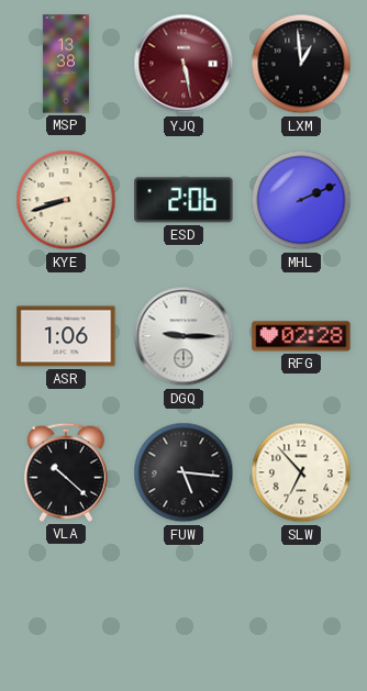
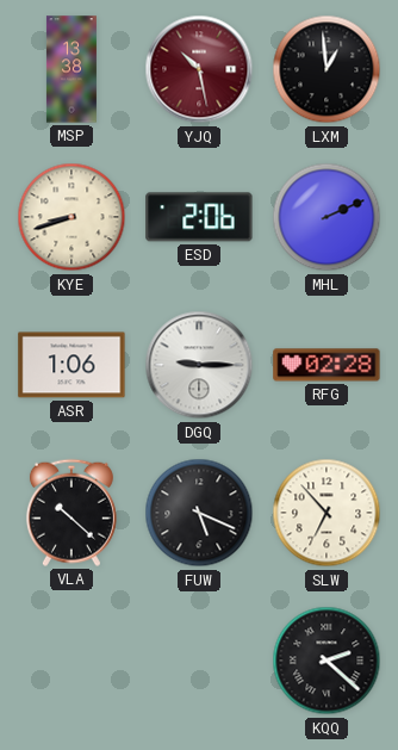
YJQ: 5:28 -> 10:28 (199, 69)
FUW: 5:16 -> 5:19 (199, 513)
KQQ: none -> 2:22 (327, 661)
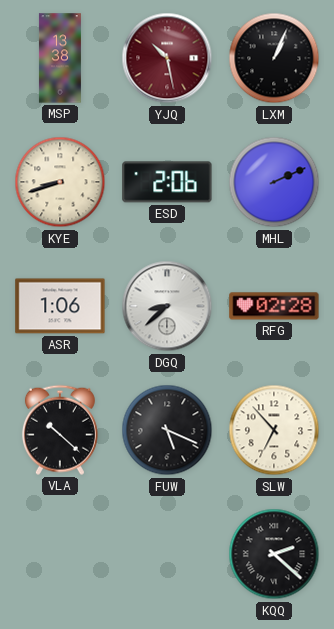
LXM: 12:59 -> 1:04 (274, 58)
DGQ: 9:15 -> 8:38 (167, 306)
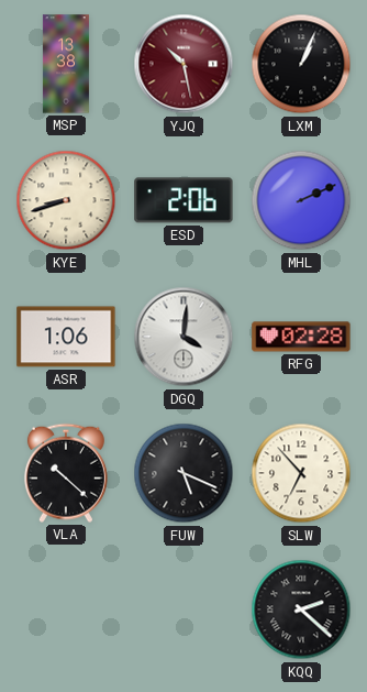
DGQ: 8:38 -> 4:01 (183, 337)
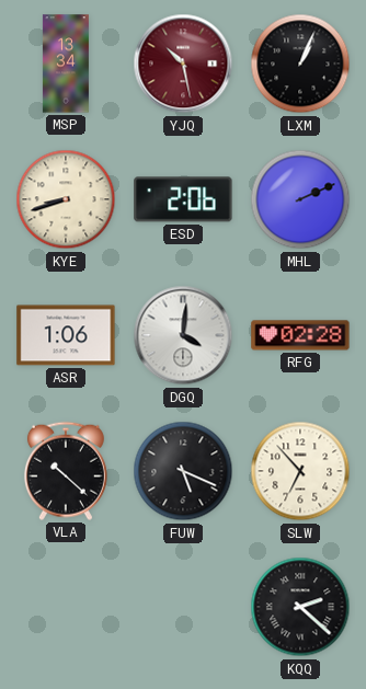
MSP: 13:38 -> 13:34 (66, 64)
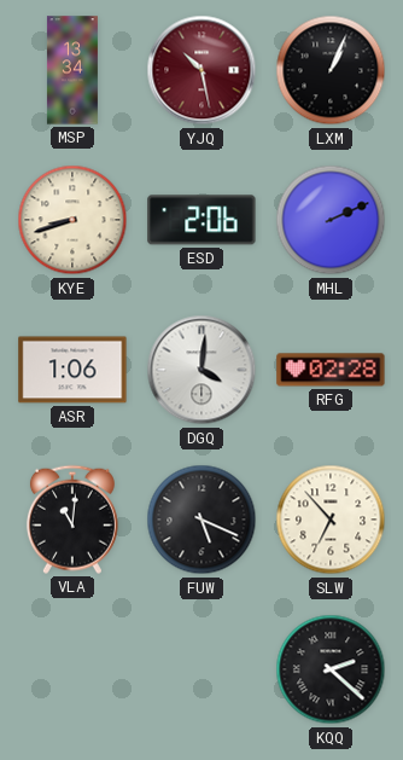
VLA: 10:22 -> 11:01 (72, 520)
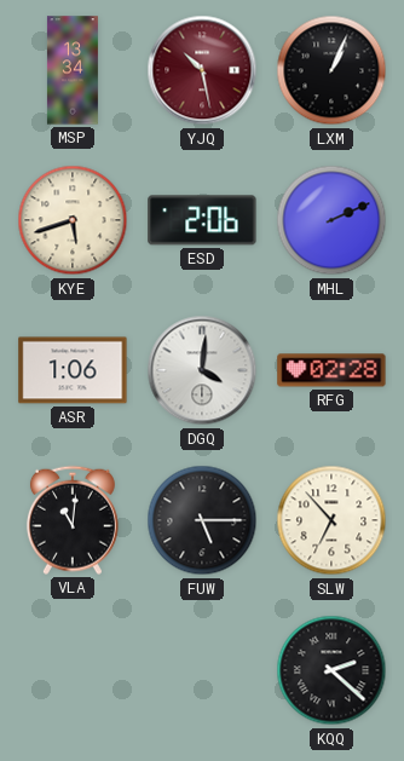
KYE: 8:42 -> 5:42 (73, 220)
FUW: 5:19 -> 5:15 (202, 520)
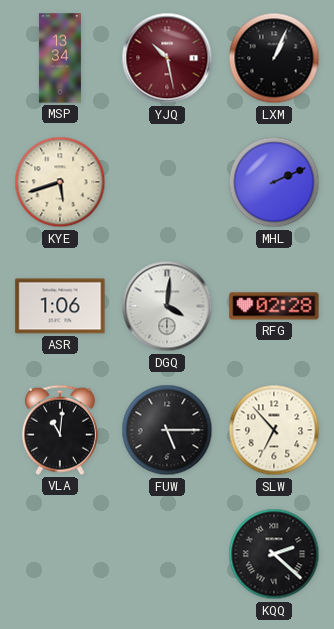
ESD: 2:06 -> none (202, 220)
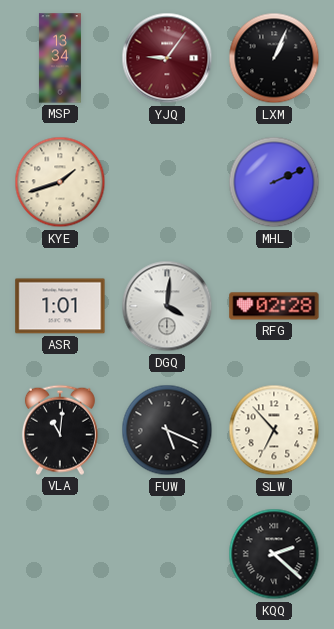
YJQ: 10:28 -> 9:06 (167, 58)
KYE: 5:42 -> 1:42 (60, 182)
ASR: 1:06 -> 1:01 (60, 306)
FUW: 5:15 -> 5:19 (167, 430)
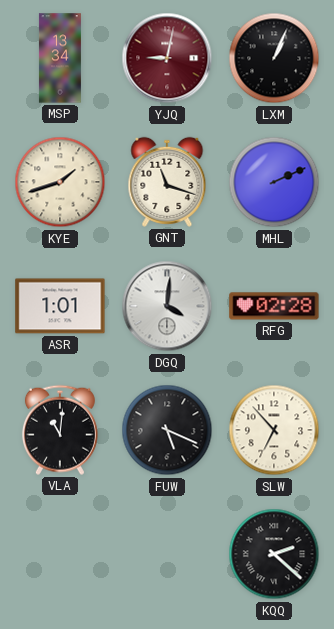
YJQ: 9:06 -> 9:02 (167, 58)
GNT: none -> 11:18 (167, 182)
